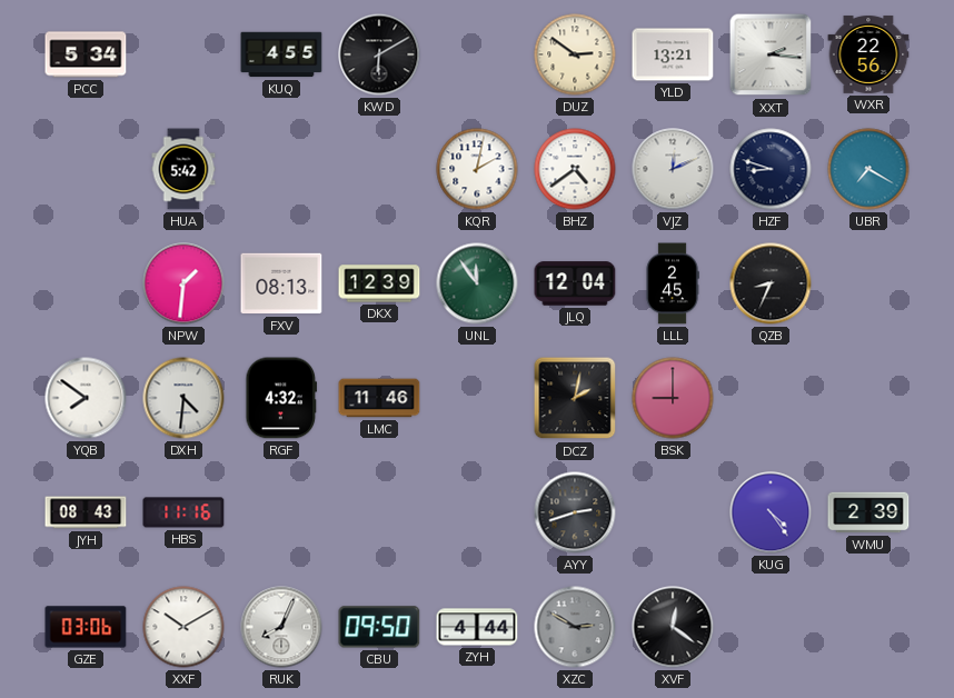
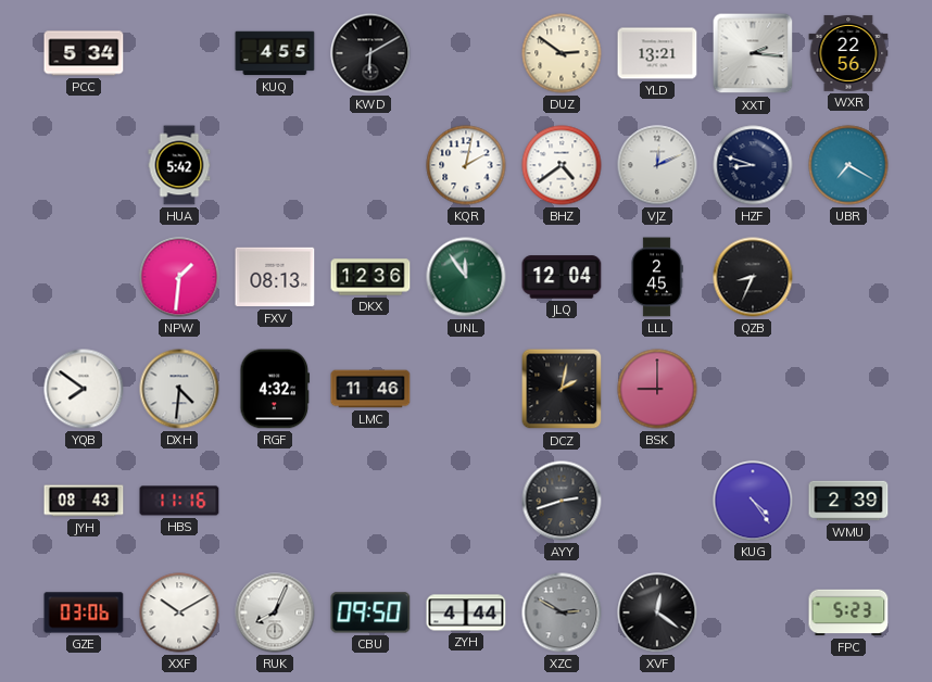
DKX: 12:39 -> 12:36 (370, 277)
FPC: none -> 5:23 (848, 612)
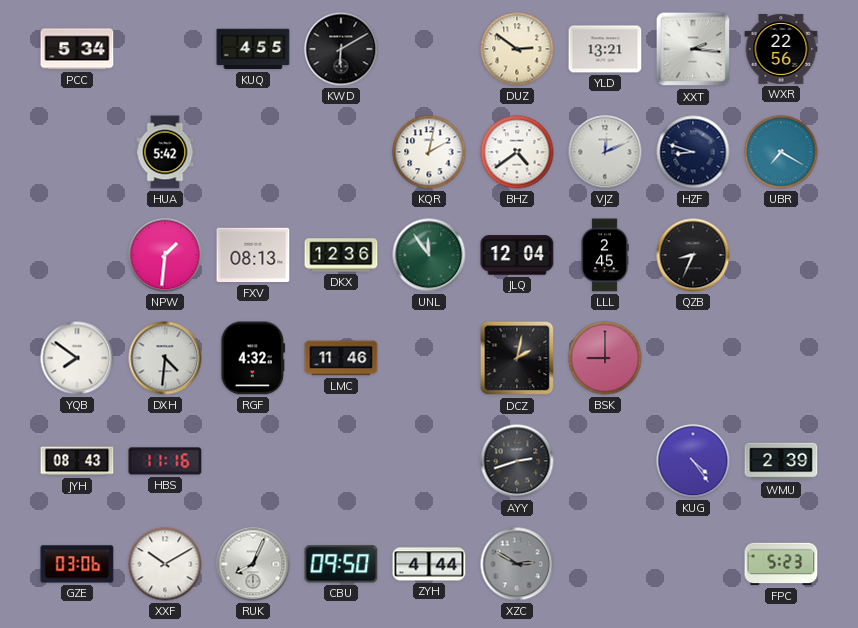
XVF: 12:21 -> none (657, 612)
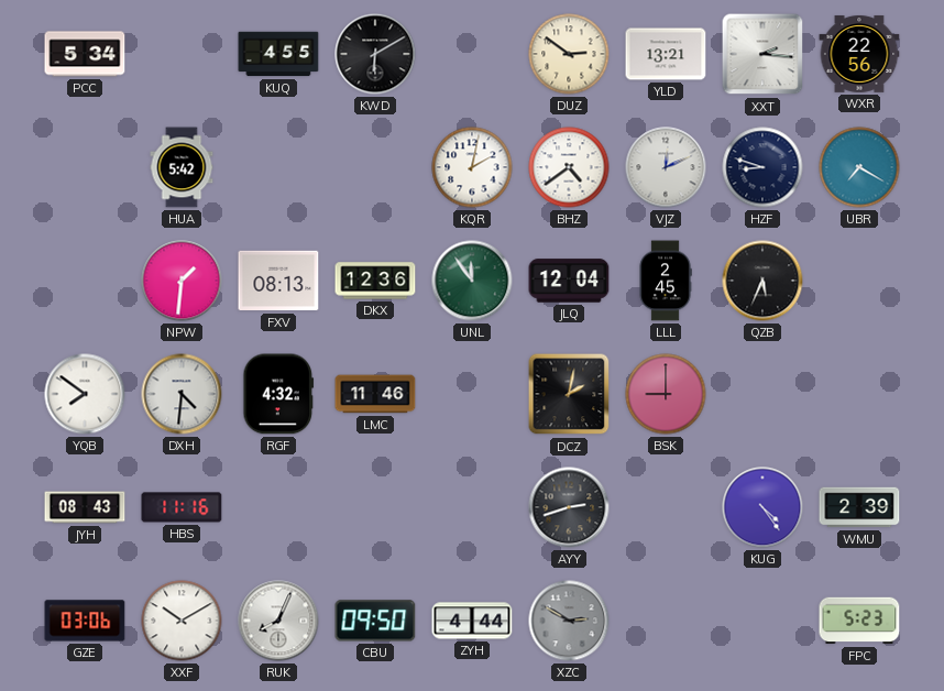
QZB: 8:34 -> 5:34 (762, 281)
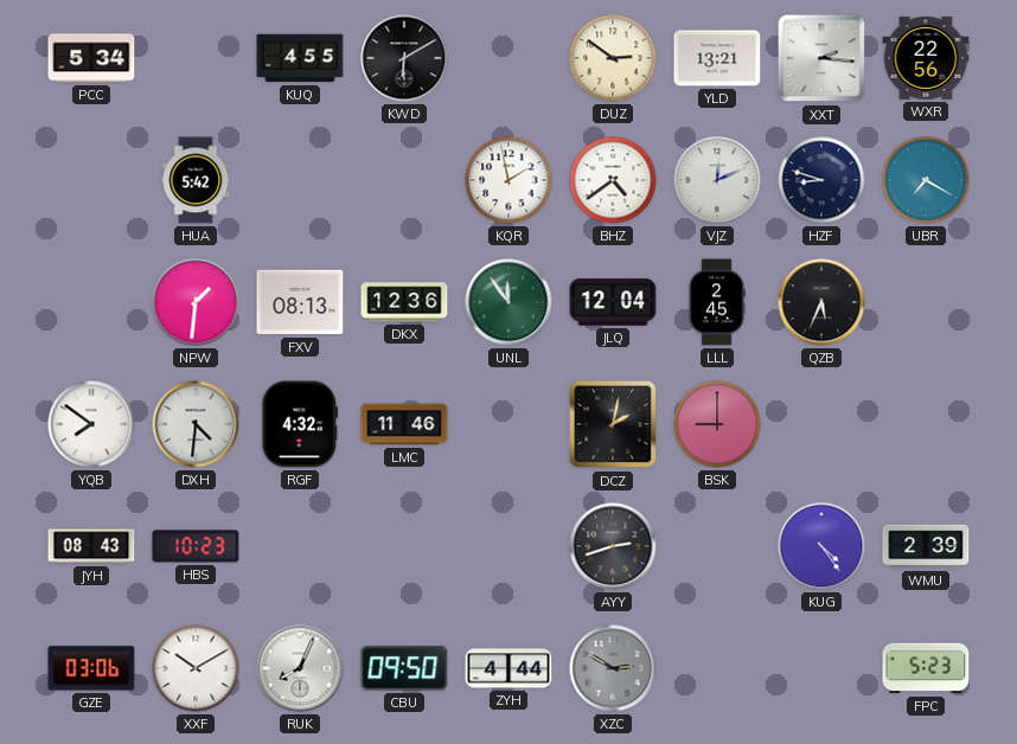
KQR: 2:02 -> 1:58 (509, 180)
HBS: 11:16 -> 10:23 (196, 546)
